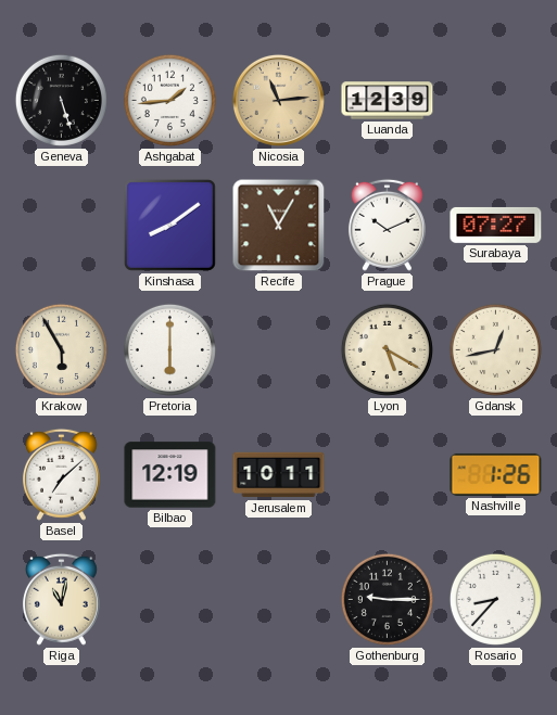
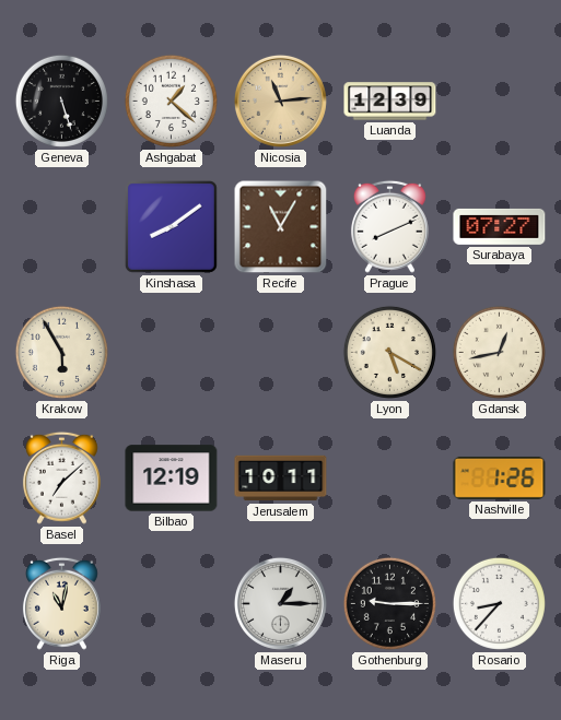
Ashgabat: 1:44 -> 1:22 (171, 101)
Prague: 10:11 -> 8:11 (389, 226)
Pretoria: 6:00 -> none (169, 349)
Maseru: none -> 1:15 (280, 603)
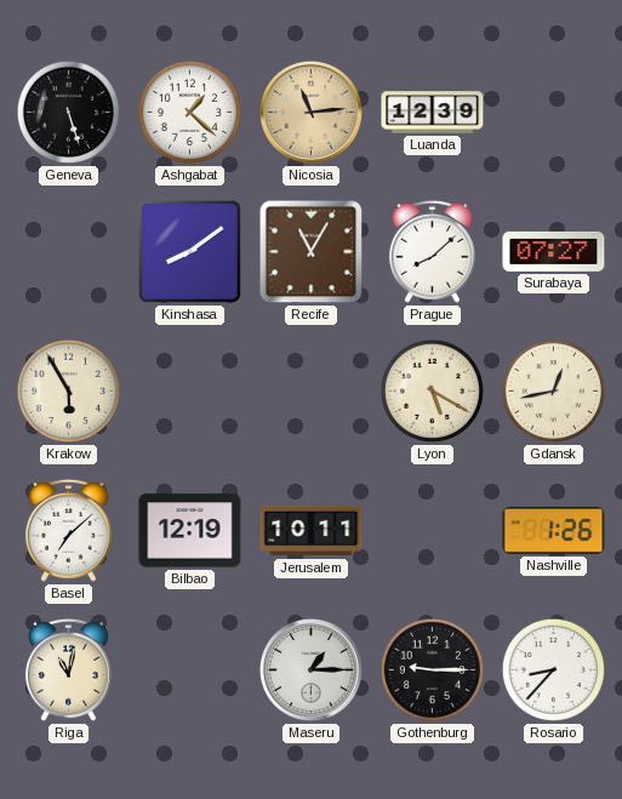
Prague: 8:11 -> 8:08 (432, 251)
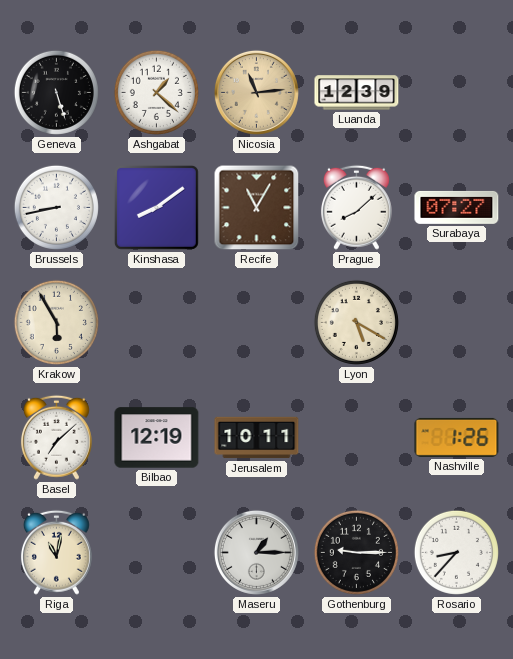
Brussels: none -> 8:43 (56, 207)
Gdansk: 12:43 -> none (553, 390)
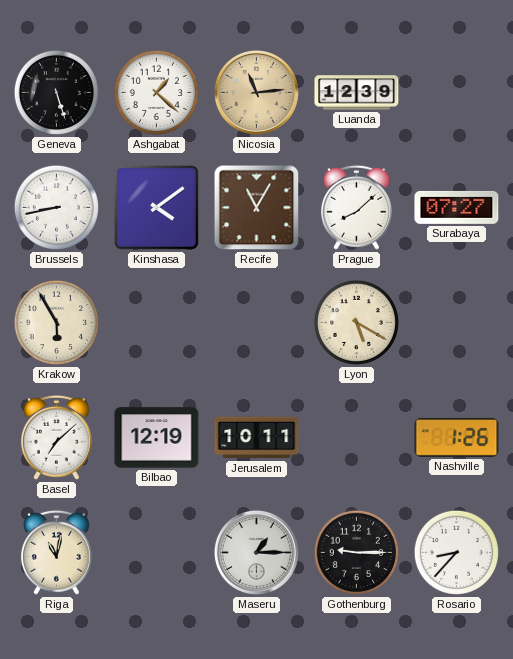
Kinshasa: 8:09 -> 4:09 (156, 207)
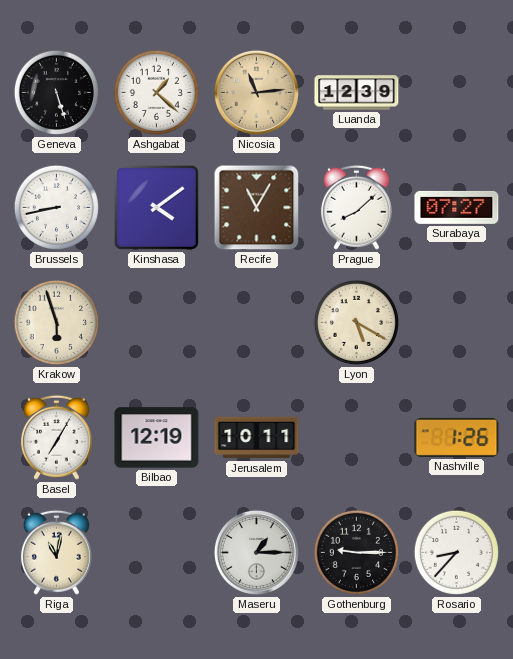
Krakow: 5:55 -> 5:57 (56, 322)
Basel: 7:08 -> 7:05 (56, 437)
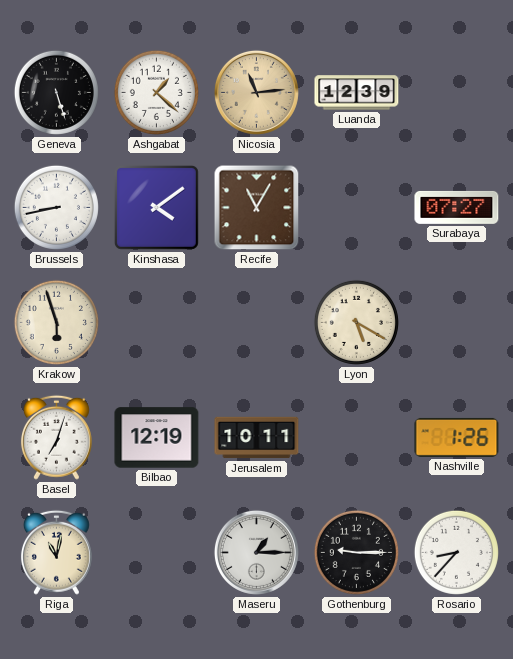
Prague: 8:08 -> none (356, 207)
Basel: 7:05 -> 7:03 (56, 437)
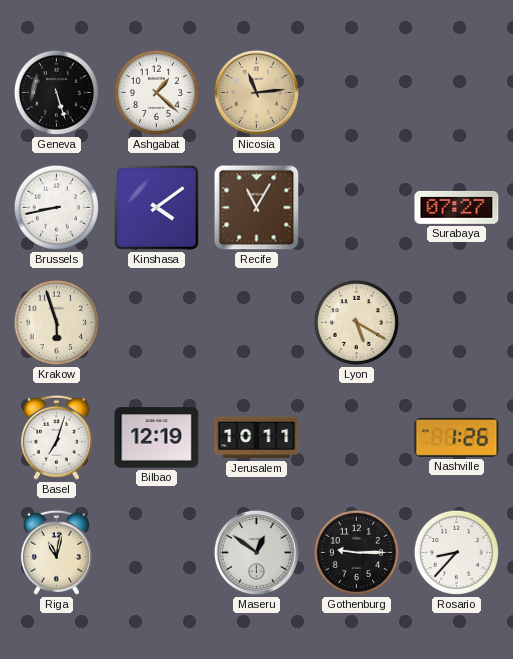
Luanda: 12:39 -> none (357, 93)
Maseru: 1:15 -> 12:51 (256, 552)
